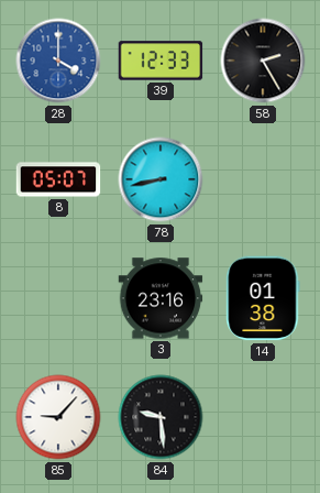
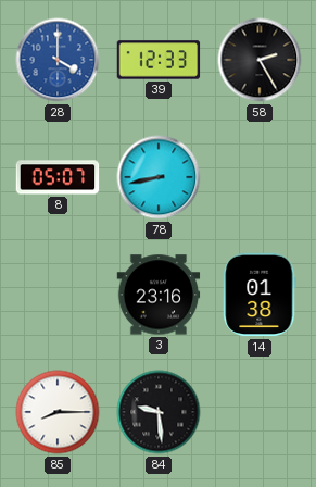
85: 9:07 -> 8:15 (58, 412)
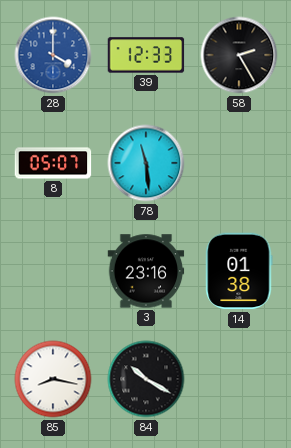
78: 8:43 -> 11:29 (146, 163)
85: 8:15 -> 8:17 (53, 379)
84: 9:29 -> 10:20 (146, 379)
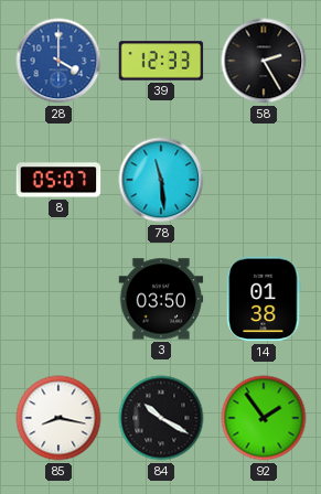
3: 23:16 -> 03:50 (161, 299)
92: none -> 1:54 (264, 418)
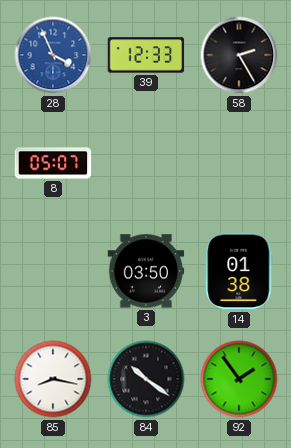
28: 4:00 -> 3:56 (53, 55)
78: 11:29 -> none (161, 180)
84: 10:20 -> 10:21 (146, 379)
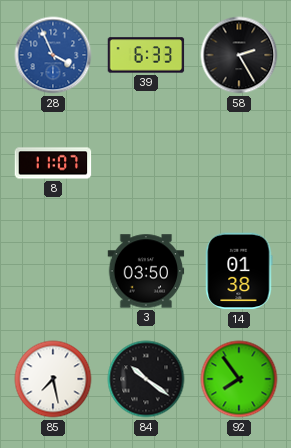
39: 12:33 -> 6:33 (146, 55)
8: 05:07 -> 11:07 (53, 163)
85: 8:17 -> 7:28 (53, 379)
92: 1:54 -> 7:54 (239, 379)
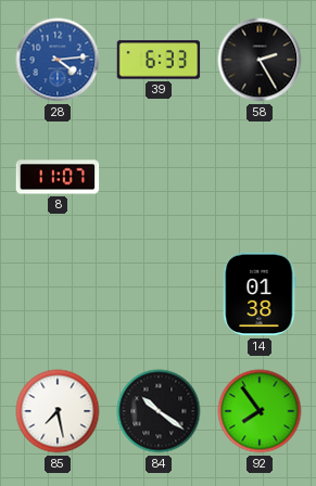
28: 3:56 -> 4:14 (58, 60)
3: 03:50 -> none (146, 271)
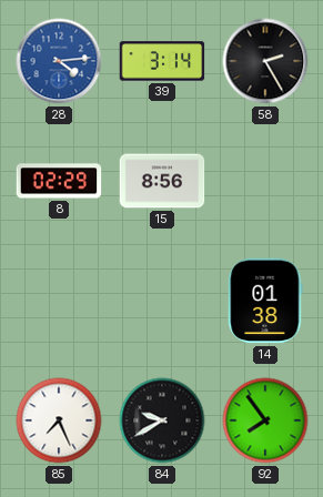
39: 6:33 -> 3:14 (162, 61)
8: 11:07 -> 02:29 (59, 181)
15: none -> 8:56 (162, 181)
85: 7:28 -> 7:26 (59, 420)
84: 10:21 -> 9:40 (162, 420)
